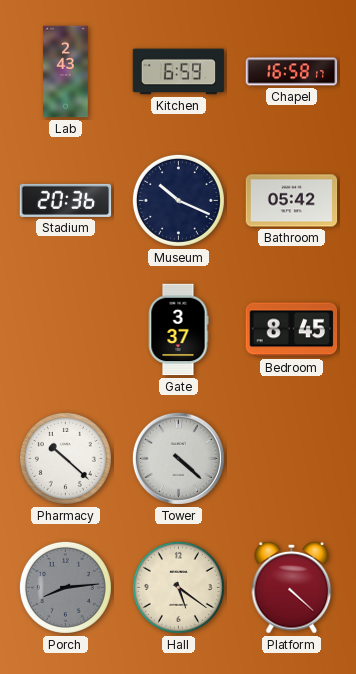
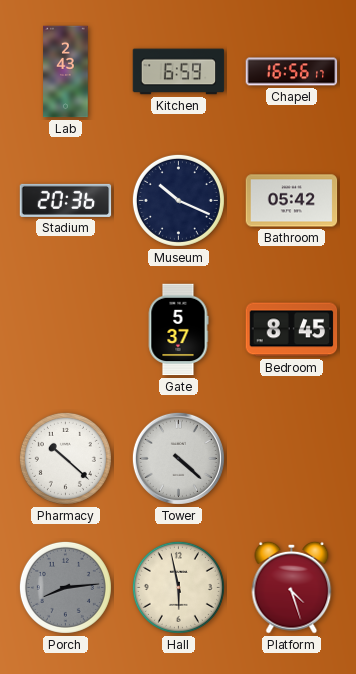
Chapel: 16:58 -> 16:56 (292, 72)
Gate: 3:37 -> 5:37 (178, 330)
Hall: 5:21 -> 5:58 (178, 587)
Platform: 4:22 -> 4:27 (292, 587)
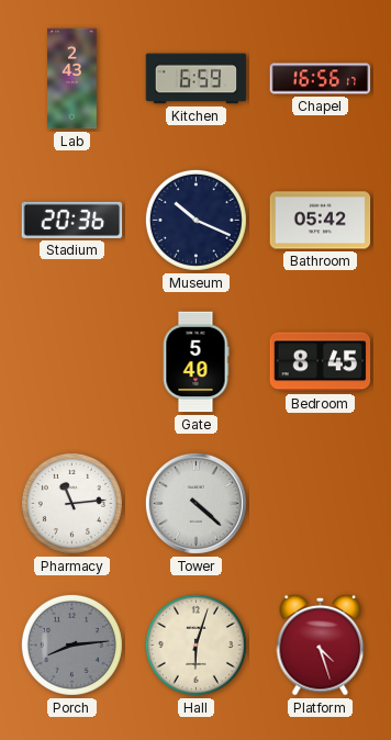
Gate: 5:37 -> 5:40 (195, 362)
Pharmacy: 10:22 -> 11:14 (71, 503)
Hall: 5:58 -> 6:03 (195, 644)
